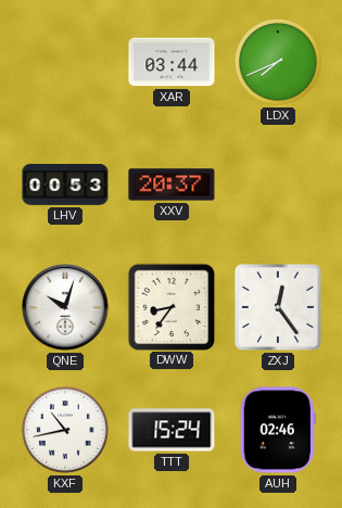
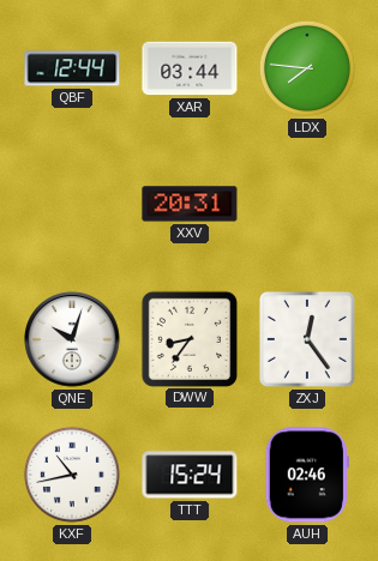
QBF: none -> 12:44 (72, 68)
LDX: 7:41 -> 7:46 (307, 68)
LHV: 00:53 -> none (65, 185)
XXV: 20:37 -> 20:31 (190, 204)
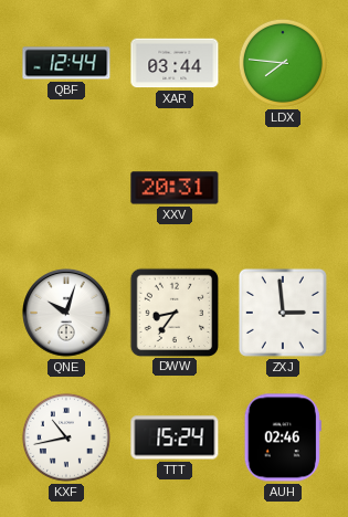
ZXJ: 12:24 -> 2:59 (283, 313)
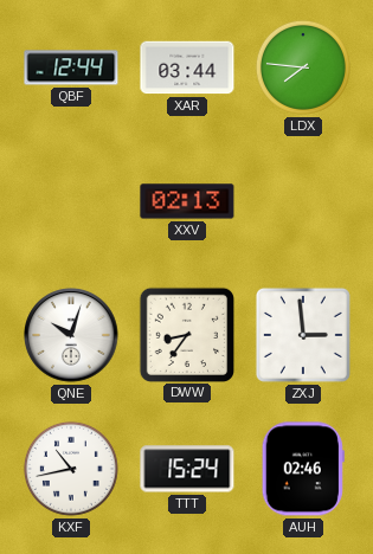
XXV: 20:31 -> 02:13 (187, 201)
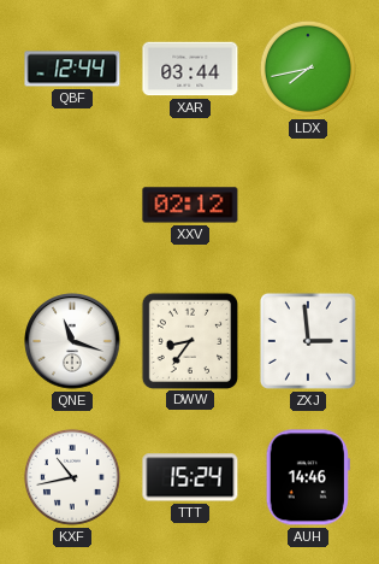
LDX: 7:46 -> 7:43 (308, 69)
XXV: 02:13 -> 02:12 (190, 205)
QNE: 10:03 -> 11:18 (72, 341)
AUH: 02:46 -> 14:46 (308, 477)
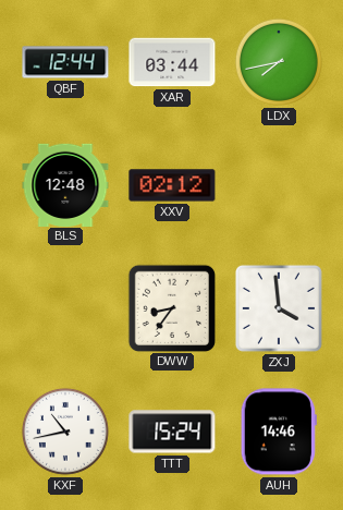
BLS: none -> 12:48 (65, 184)
QNE: 11:18 -> none (72, 341)
ZXJ: 2:59 -> 3:59 (279, 308)
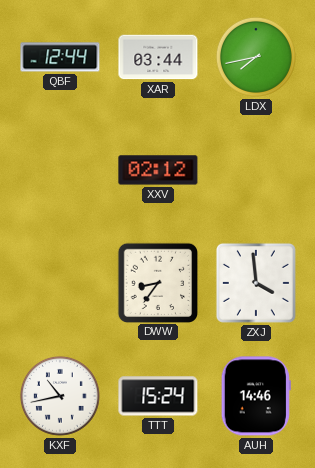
BLS: 12:48 -> none (65, 184)
